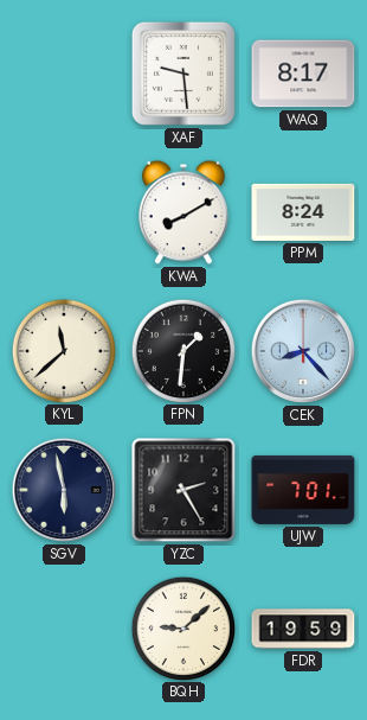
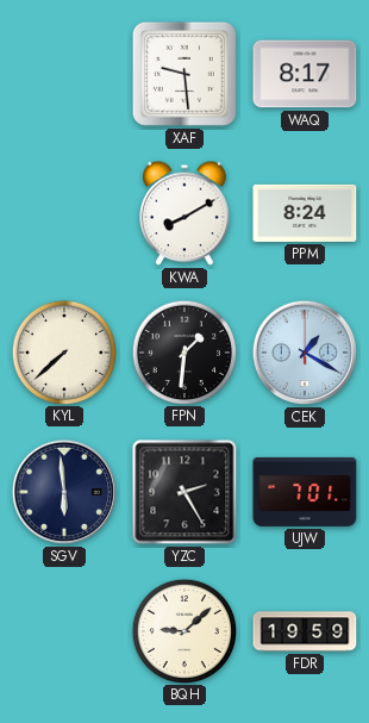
KYL: 11:38 -> 7:38 (63, 351)
CEK: 8:23 -> 1:20 (305, 353)
SGV: 5:58 -> 5:59 (64, 492)
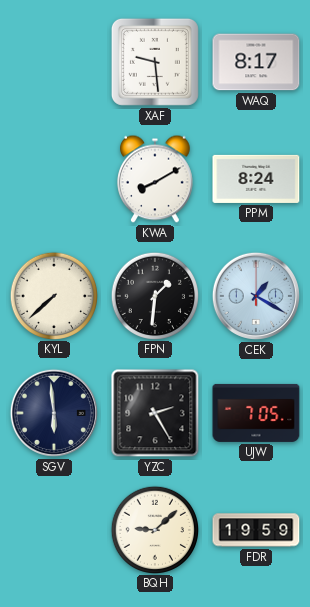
UJW: 7:01 -> 7:05 (256, 413)
